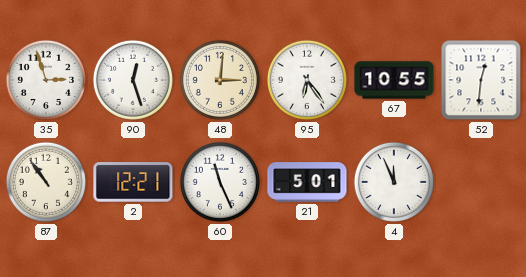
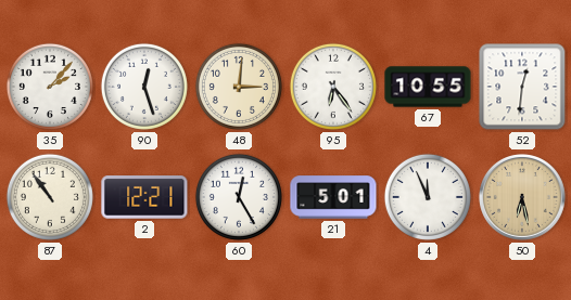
35: 2:57 -> 2:07 (50, 87)
60: 11:26 -> 12:25 (239, 197)
50: none -> 6:28 (523, 198)
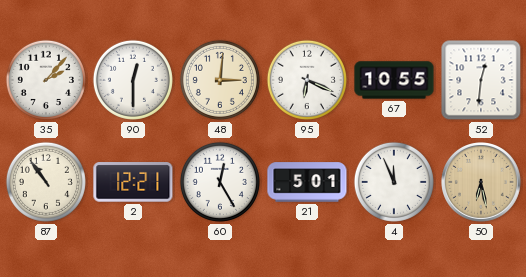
90: 12:27 -> 12:30 (133, 80)
95: 6:24 -> 6:19 (307, 80)
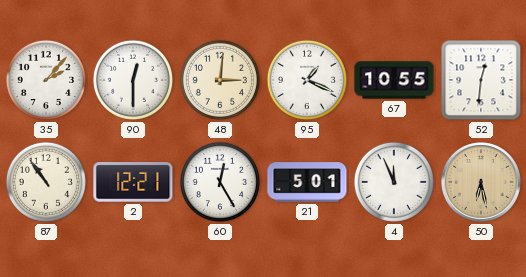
95: 6:19 -> 1:19 (307, 80)
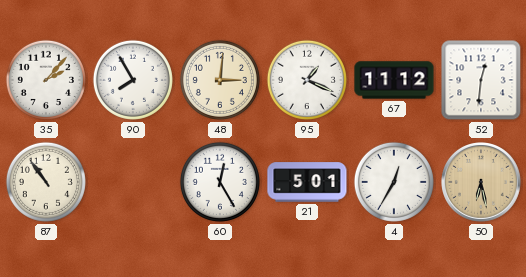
90: 12:30 -> 7:55 (133, 80)
67: 10:55 -> 11:12 (394, 80)
2: 12:21 -> none (133, 182)
4: 11:56 -> 12:35 (394, 182)
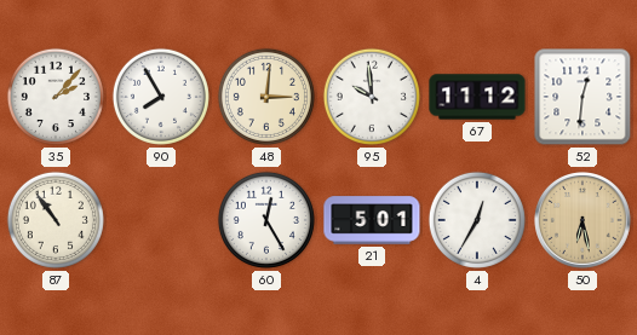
95: 1:19 -> 9:59 (372, 97)
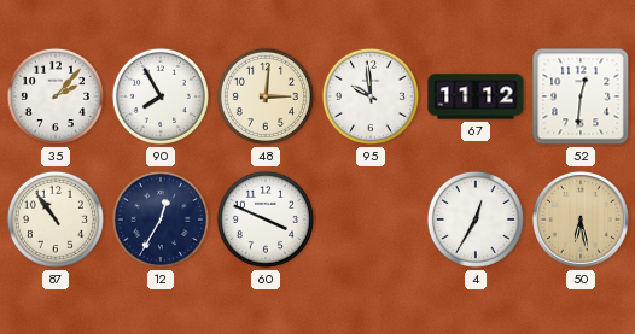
12: none -> 12:35 (161, 219)
60: 12:25 -> 3:49 (266, 219)
21: 5:01 -> none (372, 220)
